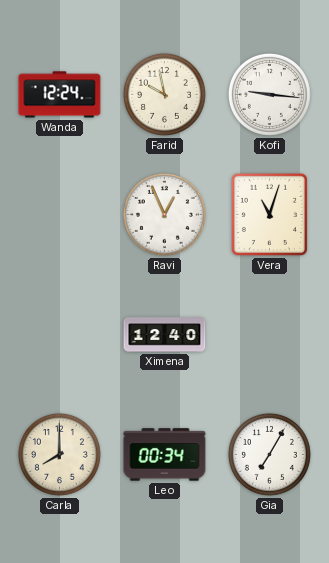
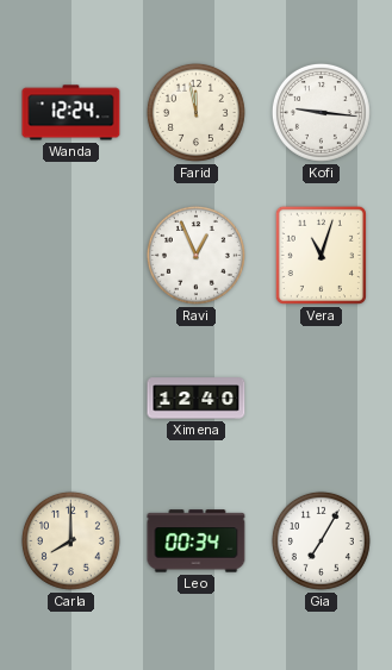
Farid: 9:58 -> 11:58 (195, 112)
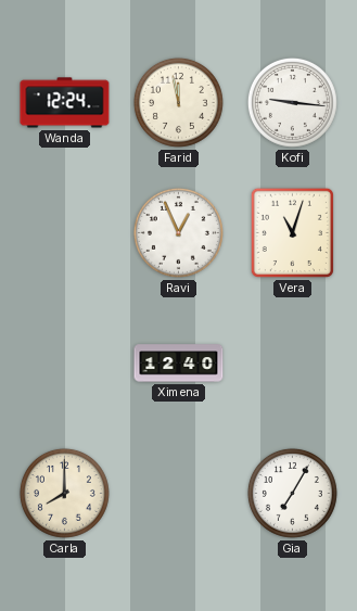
Leo: 00:34 -> none (197, 541)
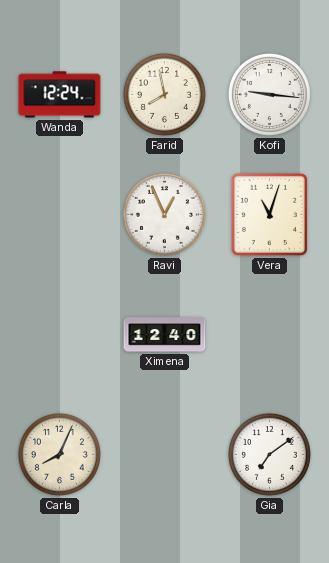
Farid: 11:58 -> 7:58 (164, 94)
Carla: 8:00 -> 8:04 (59, 454)
Gia: 7:05 -> 7:09 (269, 454)
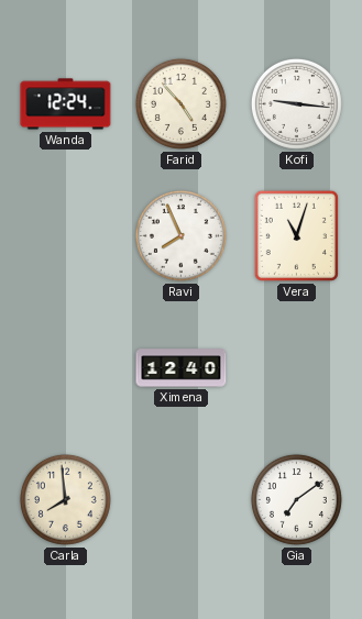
Farid: 7:58 -> 4:53 (180, 103)
Ravi: 12:56 -> 7:56 (180, 235)
Carla: 8:04 -> 7:59 (65, 499)
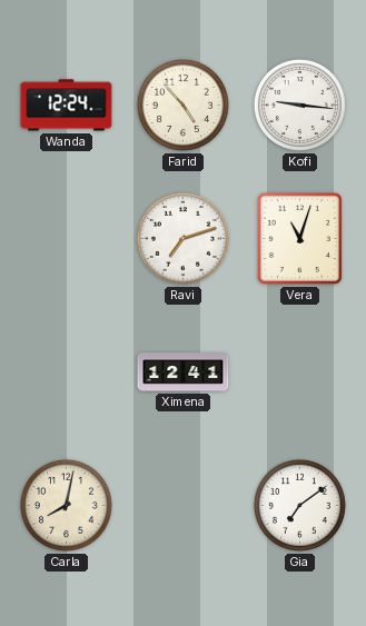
Ravi: 7:56 -> 7:12 (182, 238)
Ximena: 12:40 -> 12:41 (184, 372)
Carla: 7:59 -> 8:02 (66, 505)
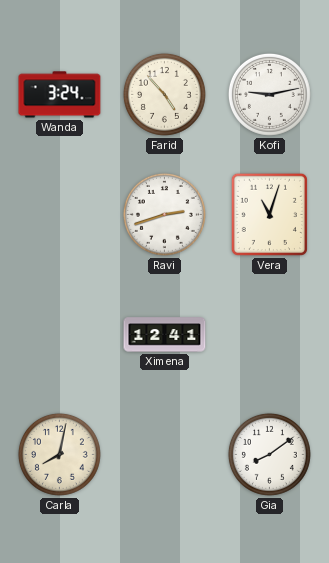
Wanda: 12:24 -> 3:24 (60, 95)
Kofi: 9:16 -> 9:13 (269, 94)
Ravi: 7:12 -> 2:42 (164, 214)
Gia: 7:09 -> 8:09 (269, 454)
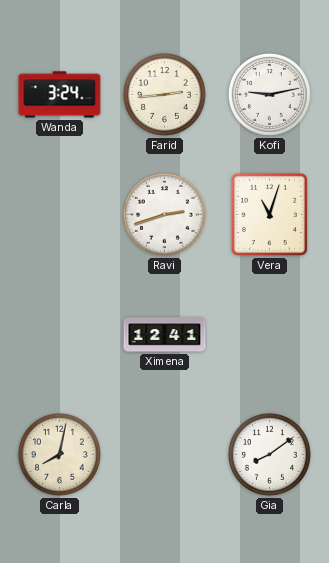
Farid: 4:53 -> 2:44 (164, 94)
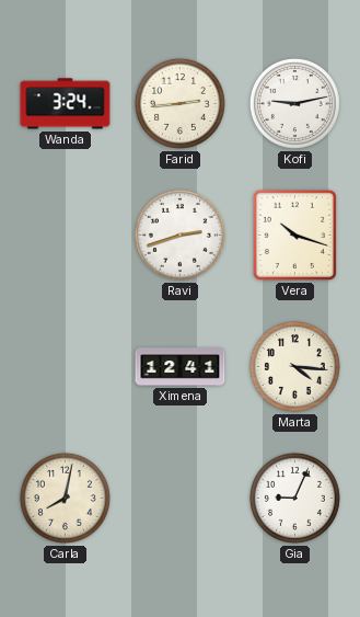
Vera: 11:03 -> 10:18 (294, 235)
Marta: none -> 4:16 (294, 366)
Gia: 8:09 -> 9:04 (294, 498)
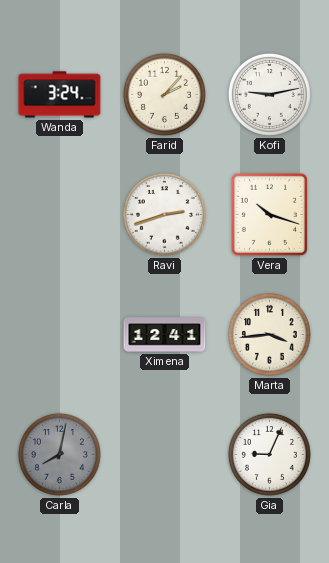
Farid: 2:44 -> 2:07 (164, 94)
Marta: 4:16 -> 3:44 (269, 334)
Carla dial: cream -> grey (59, 454)
